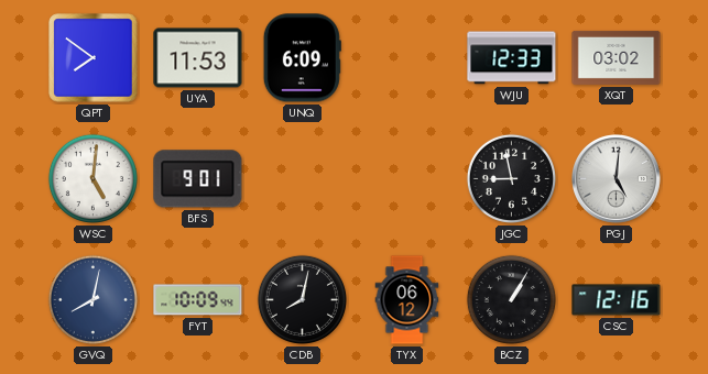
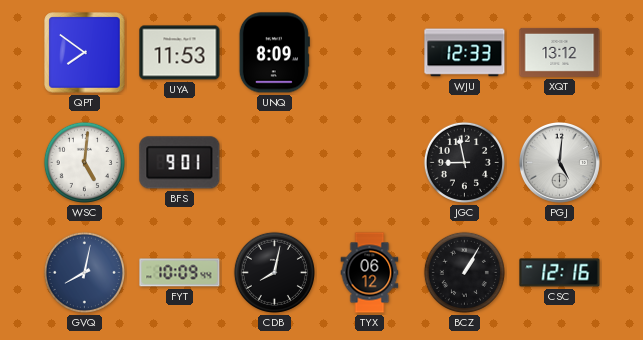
UNQ: 6:09 -> 8:09 (274, 53)
XQT: 03:02 -> 13:12 (560, 52)
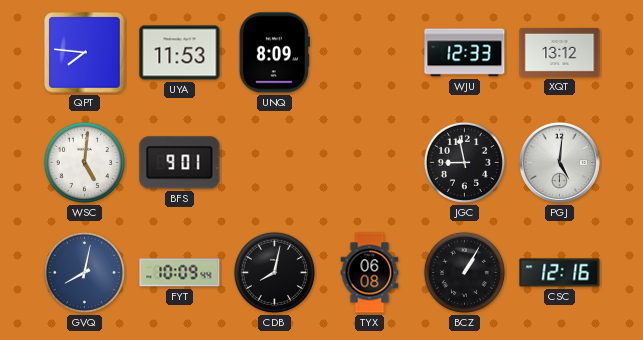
QPT: 7:51 -> 7:46 (85, 53)
TYX: 06:12 -> 06:08 (370, 273)
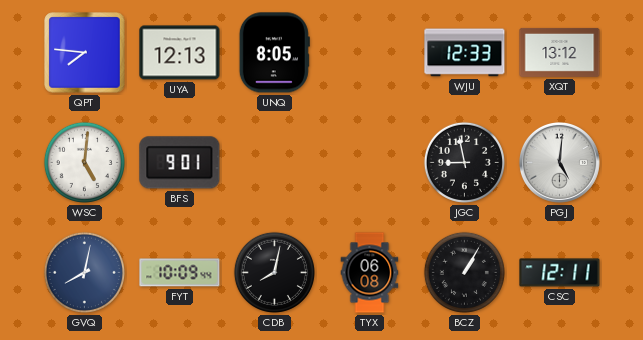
UYA: 11:53 -> 12:13 (180, 53)
UNQ: 8:09 -> 8:05 (274, 53)
CSC: 12:16 -> 12:11 (560, 273)
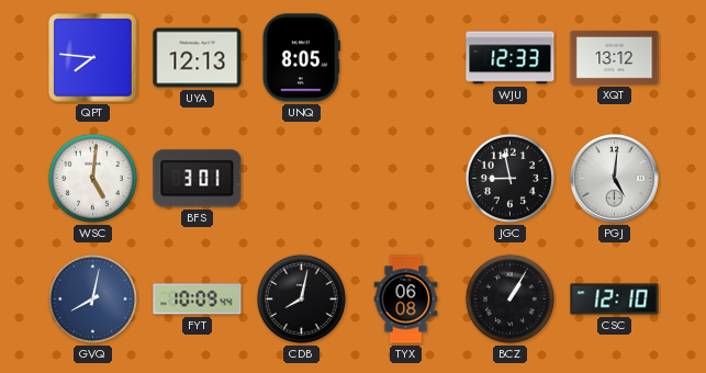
BFS: 9:01 -> 3:01 (198, 179)
CSC: 12:11 -> 12:10 (615, 299)
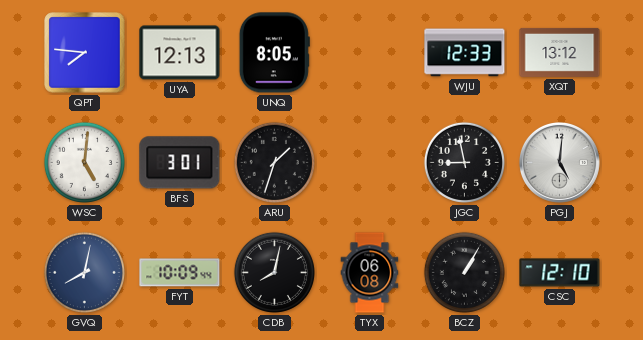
ARU: none -> 1:33 (274, 162)
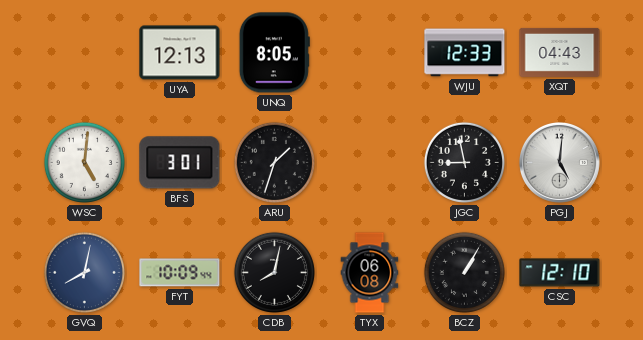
QPT: 7:46 -> none (85, 53)
XQT: 13:12 -> 04:43 (560, 52)
